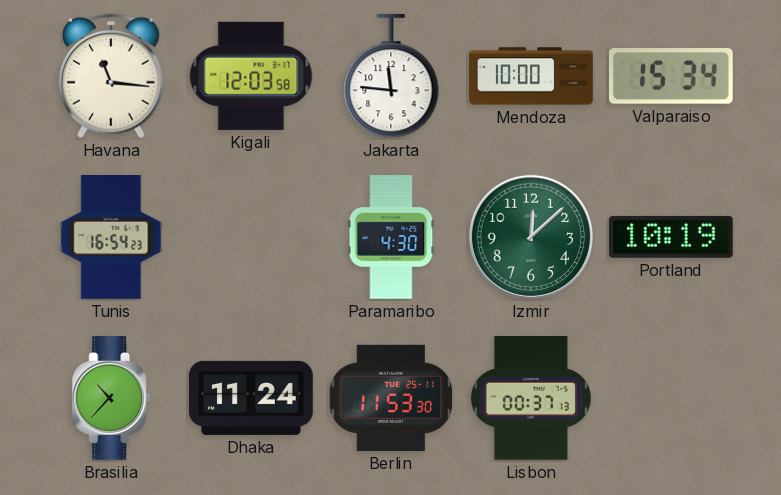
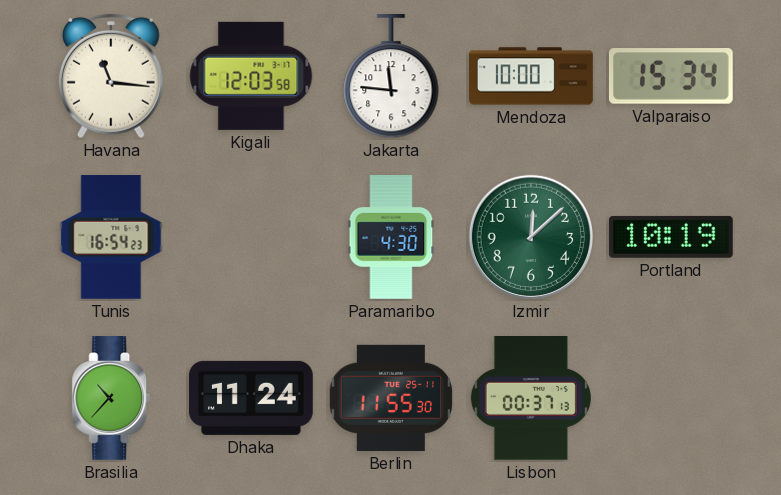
Berlin: 11:53 -> 11:55 (390, 398)
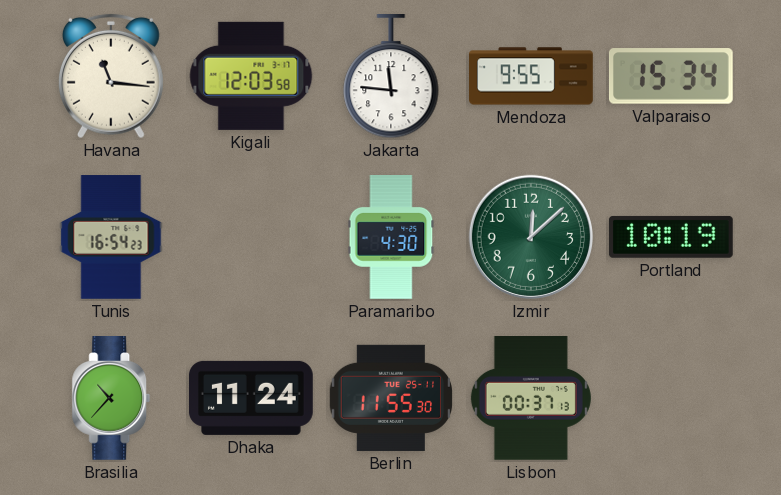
Mendoza: 10:00 -> 9:55 (531, 76)
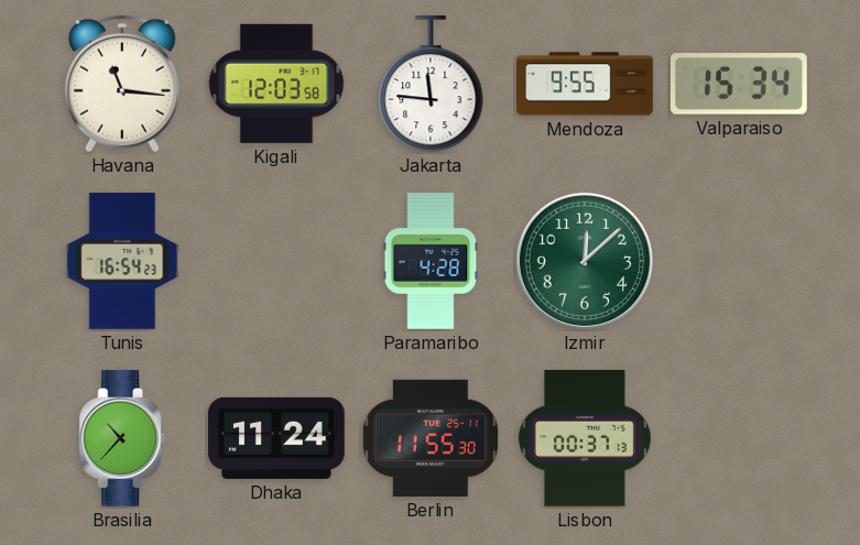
Paramaribo: 4:30 -> 4:28 (431, 262)
Portland: 10:19 -> none (671, 237)
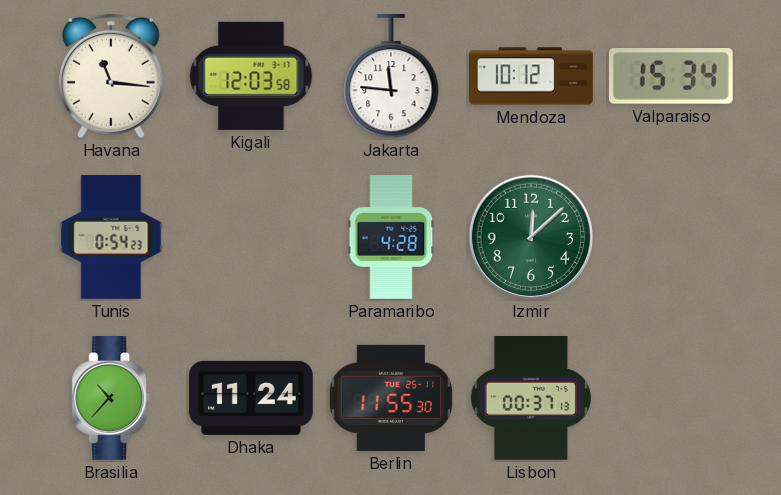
Mendoza: 9:55 -> 10:12 (531, 76)
Tunis: 16:54 -> 0:54 (111, 237)
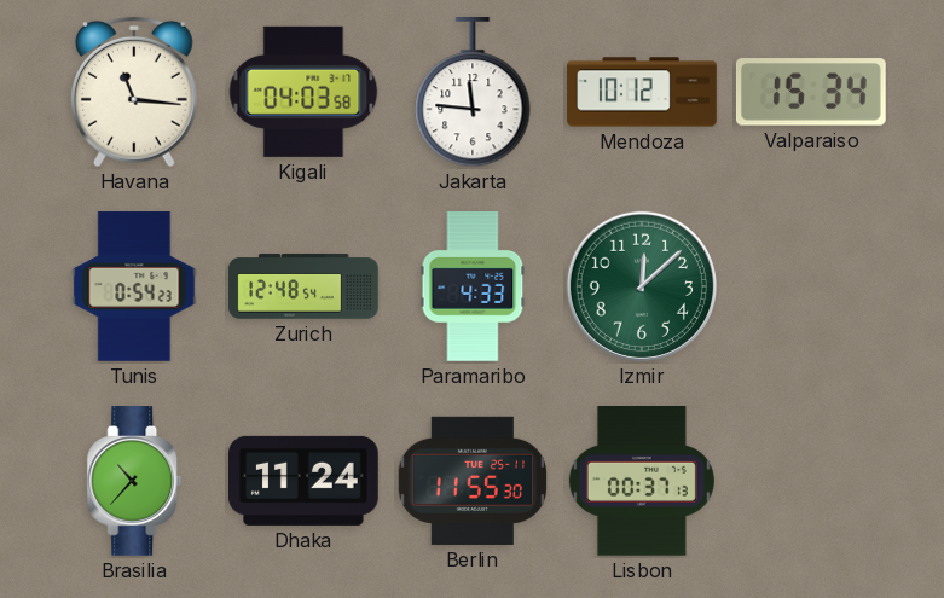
Kigali: 12:03 -> 04:03 (303, 92)
Zurich: none -> 12:48 (303, 286)
Paramaribo: 4:28 -> 4:33 (473, 288)
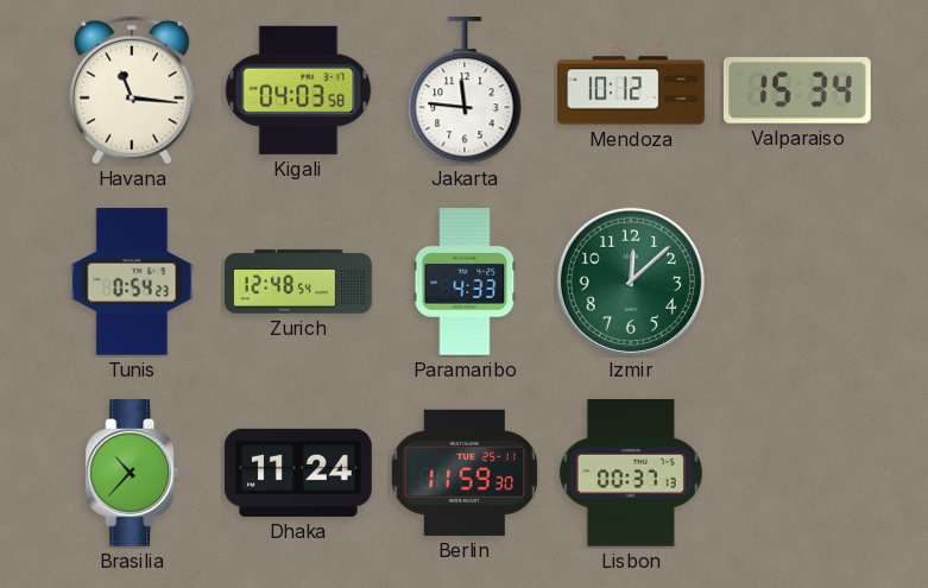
Berlin: 11:55 -> 11:59 (463, 473)
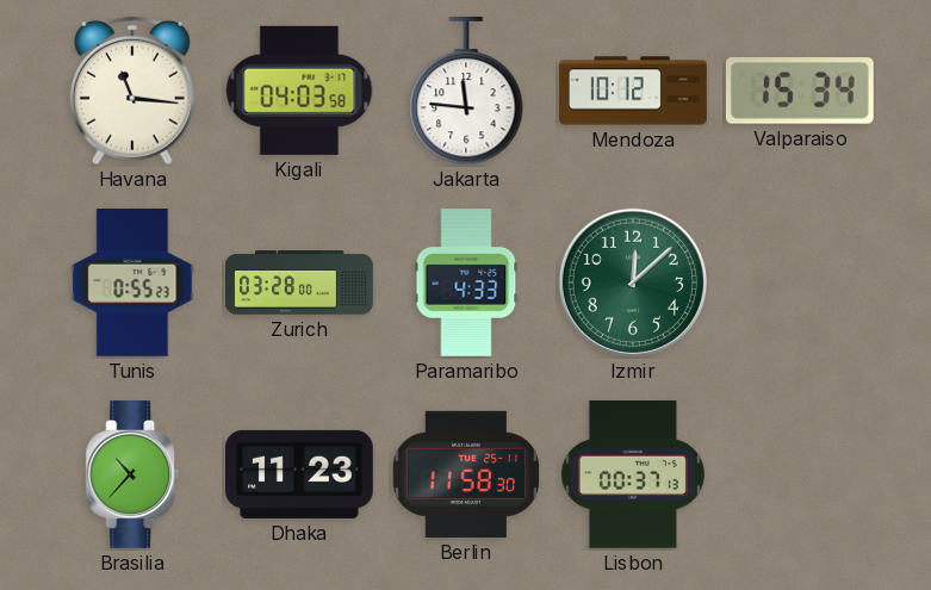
Tunis: 0:54 -> 0:55 (132, 282)
Zurich: 12:48 -> 03:28 (299, 282)
Dhaka: 11:24 -> 11:23 (300, 474)
Berlin: 11:59 -> 11:58 (465, 474)
